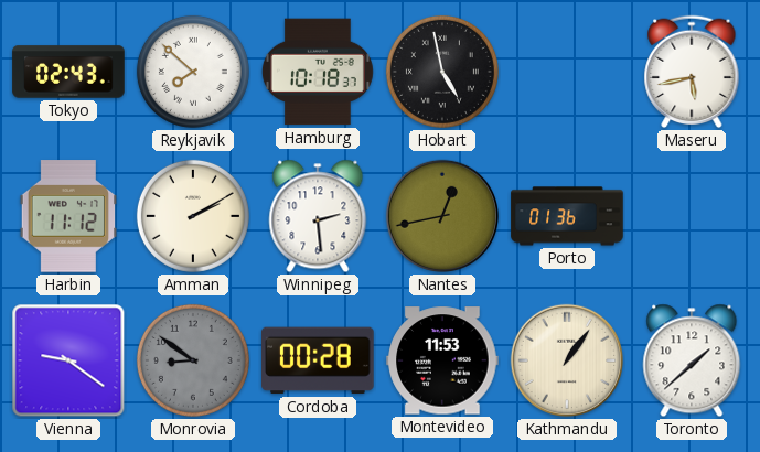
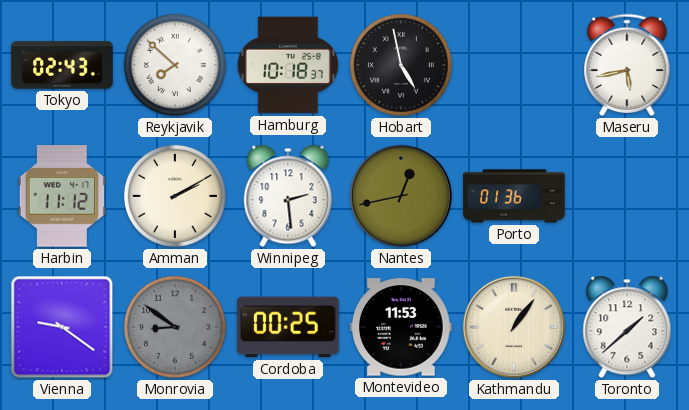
Cordoba: 00:28 -> 00:25 (288, 327)
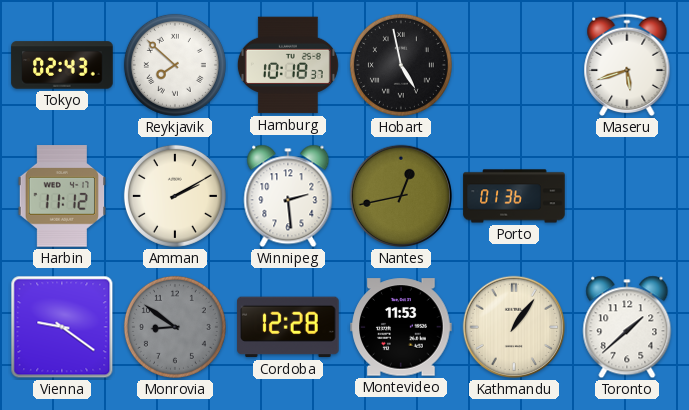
Maseru: 5:43 -> 5:42 (627, 65)
Cordoba: 00:25 -> 12:28 (288, 327)
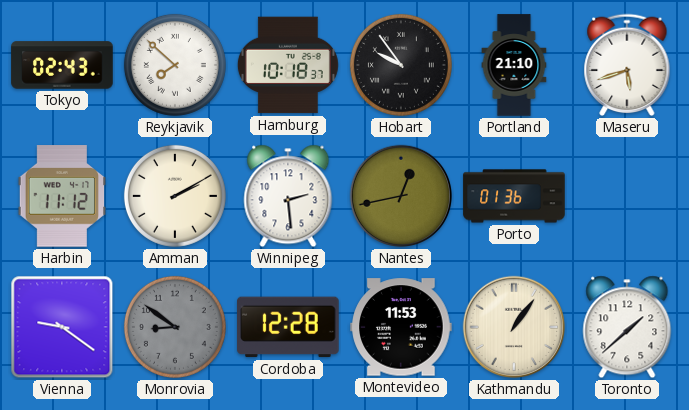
Hobart: 4:58 -> 9:54 (401, 65)
Portland: none -> 21:10 (514, 65)
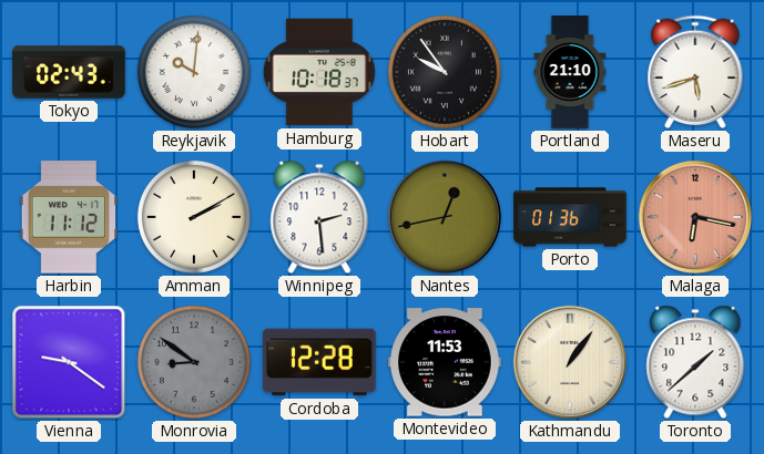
Reykjavik: 7:52 -> 10:01 (194, 72)
Malaga: none -> 6:17 (695, 217)
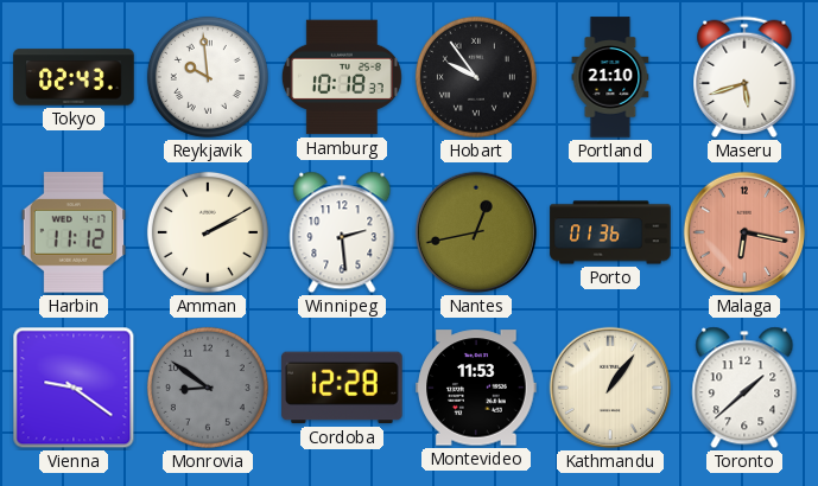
Reykjavik: 10:01 -> 9:59 (208, 77)
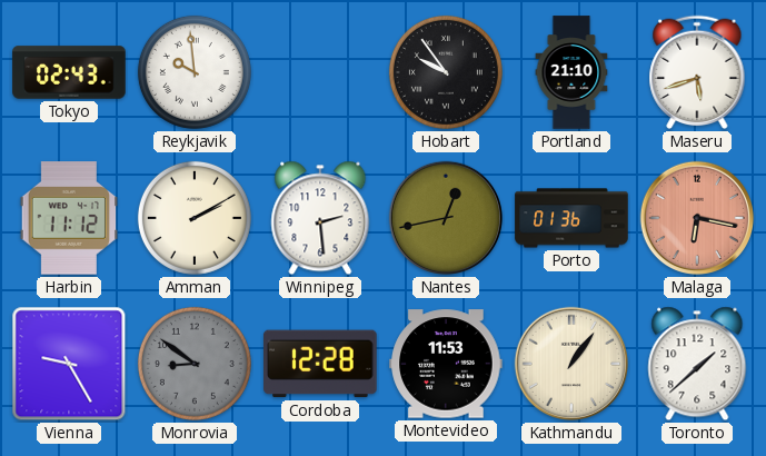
Hamburg: 10:18 -> none (342, 77)
Vienna: 9:21 -> 9:25 (69, 364)
